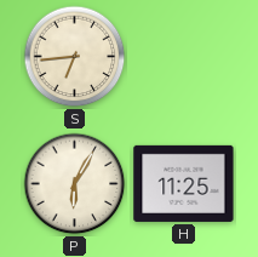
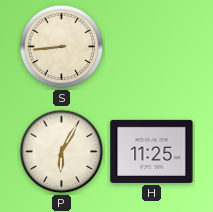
S: 6:44 -> 8:44 (62, 47)
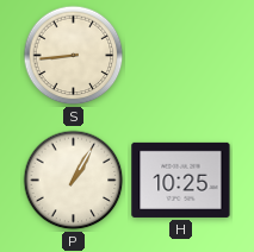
P: 6:05 -> 1:05 (74, 181)
H: 11:25 -> 10:25 (181, 179)
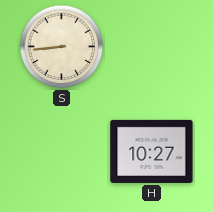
P: 1:05 -> none (74, 181)
H: 10:25 -> 10:27 (152, 151)
